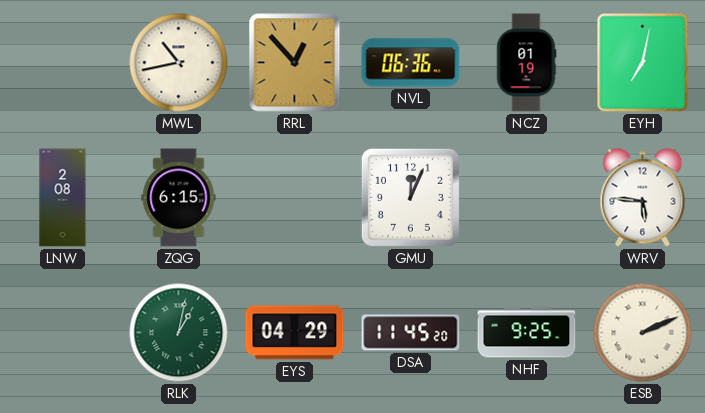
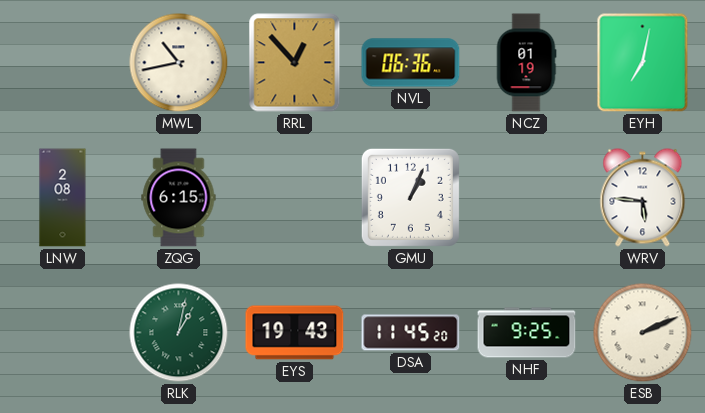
GMU: 12:04 -> 1:04 (410, 197)
EYS: 04:29 -> 19:43 (295, 333)
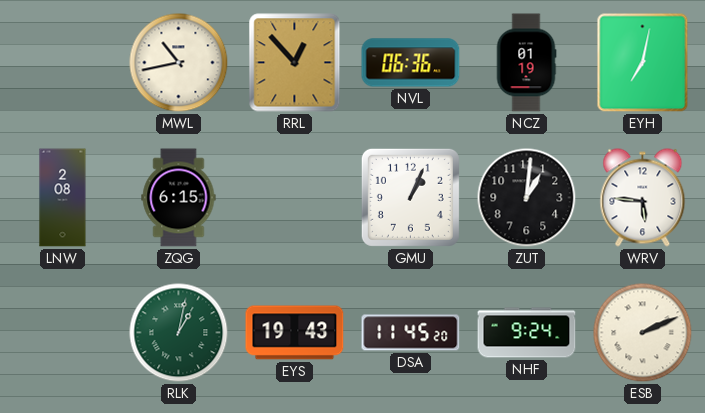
ZUT: none -> 1:01 (527, 198)
NHF: 9:25 -> 9:24 (527, 333)
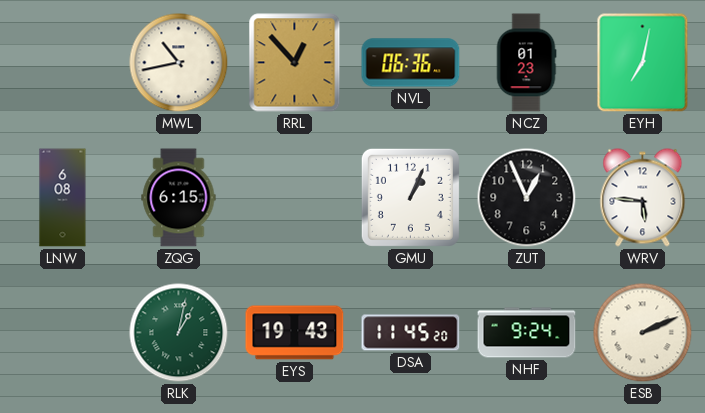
NCZ: 01:19 -> 01:23 (526, 63)
LNW: 2:08 -> 6:08 (63, 198)
ZUT: 1:01 -> 12:56 (527, 198)
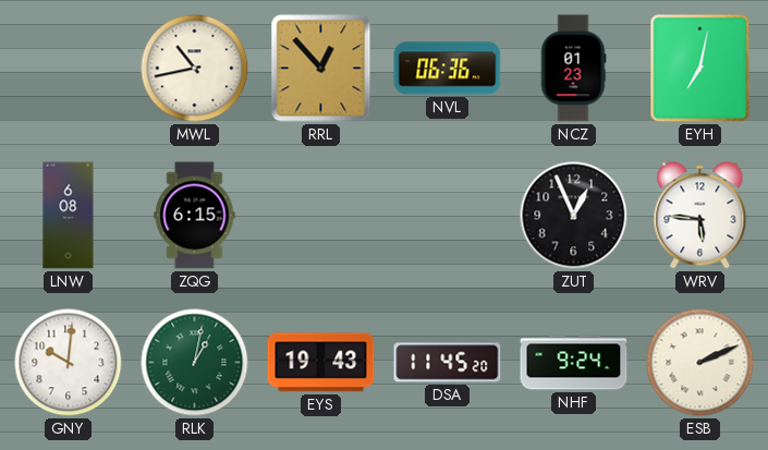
GMU: 1:04 -> none (410, 197)
GNY: none -> 10:01 (69, 363)
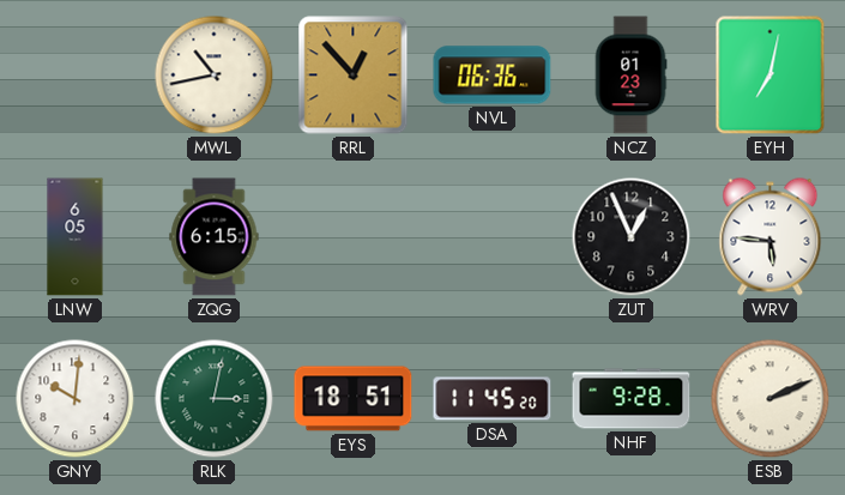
LNW: 6:08 -> 6:05 (76, 237)
RLK: 1:02 -> 3:02 (215, 399)
EYS: 19:43 -> 18:51 (354, 399)
NHF: 9:24 -> 9:28 (632, 399)
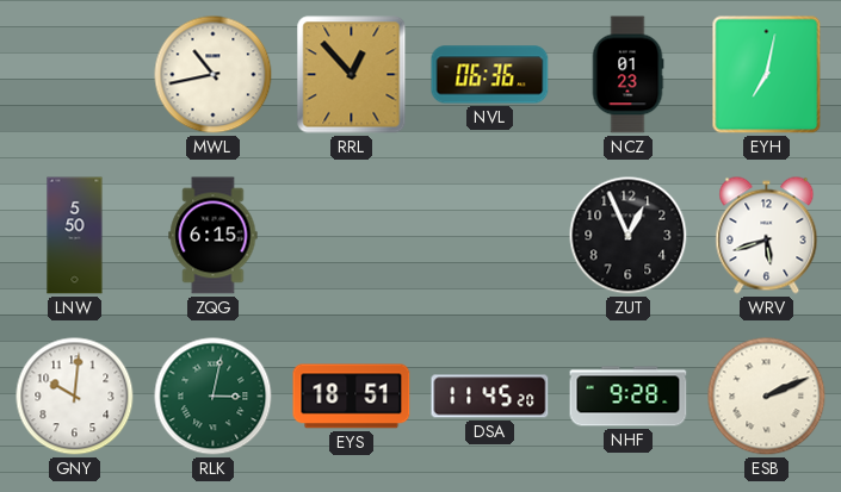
LNW: 6:05 -> 5:50 (75, 236)
WRV: 5:46 -> 5:42 (767, 236)
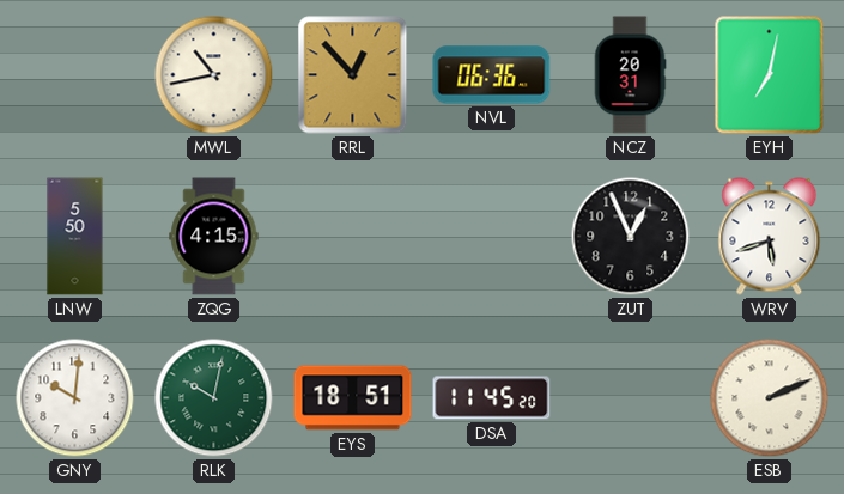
NCZ: 01:23 -> 20:31 (630, 75)
ZQG: 6:15 -> 4:15 (214, 237)
RLK: 3:02 -> 10:02 (214, 398)
NHF: 9:28 -> none (629, 397)
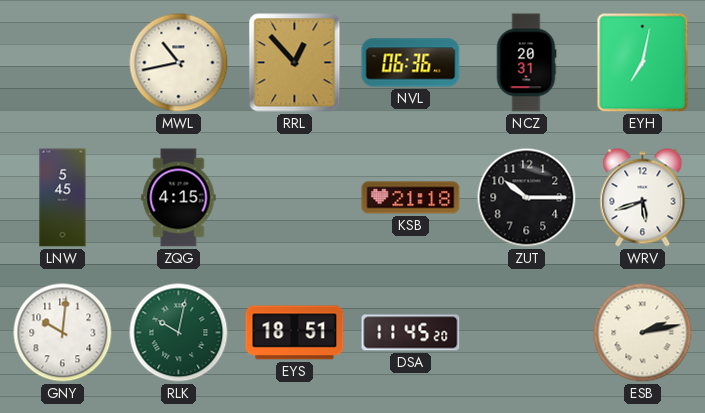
LNW: 5:50 -> 5:45 (63, 198)
KSB: none -> 21:18 (411, 198)
ZUT: 12:56 -> 10:15 (527, 198)
ESB: 2:11 -> 2:13 (643, 333)
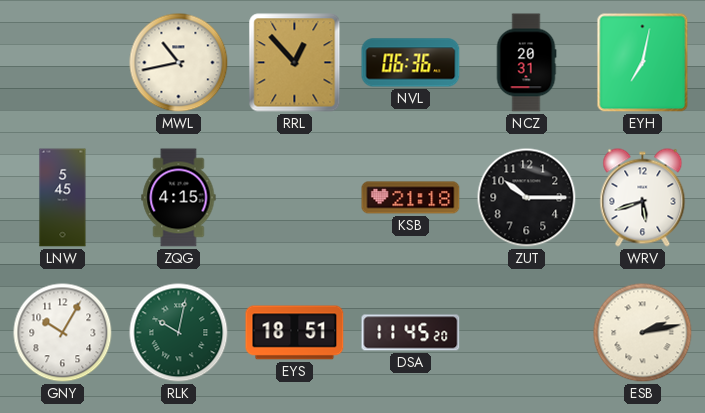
GNY: 10:01 -> 10:05 (63, 333)
